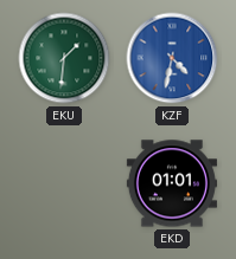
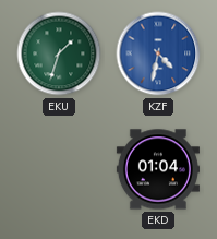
EKU: 1:31 -> 1:33 (59, 53)
EKD: 01:01 -> 01:04 (158, 169)
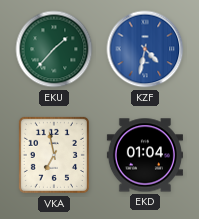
EKU: 1:33 -> 1:37 (54, 49)
VKA: none -> 6:58 (54, 155)
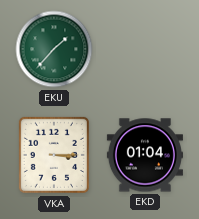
KZF: 4:32 -> none (145, 49)
VKA: 6:58 -> 3:15 (54, 155)
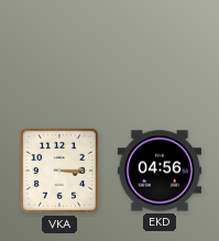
EKU: 1:37 -> none (54, 49)
EKD: 01:04 -> 04:56 (160, 171)
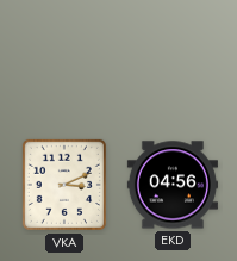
VKA: 3:15 -> 3:11 (64, 185)
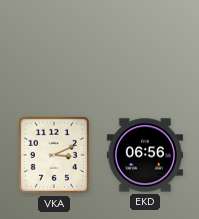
EKD: 04:56 -> 06:56 (145, 155)
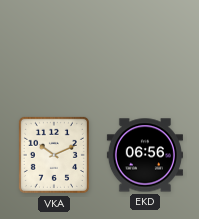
VKA: 3:11 -> 10:11 (54, 155)
